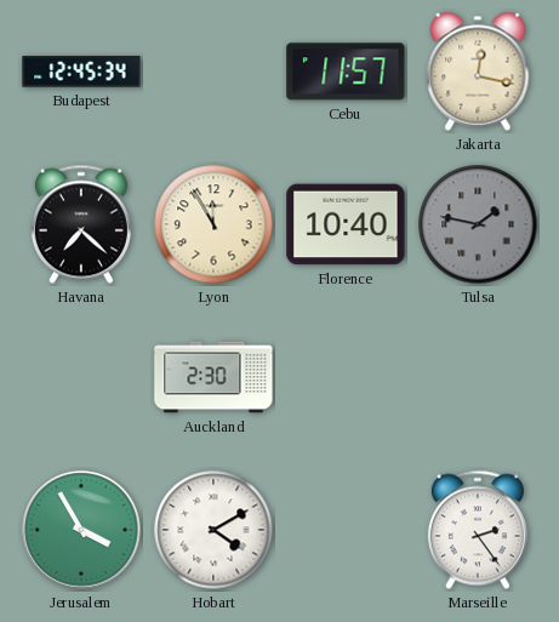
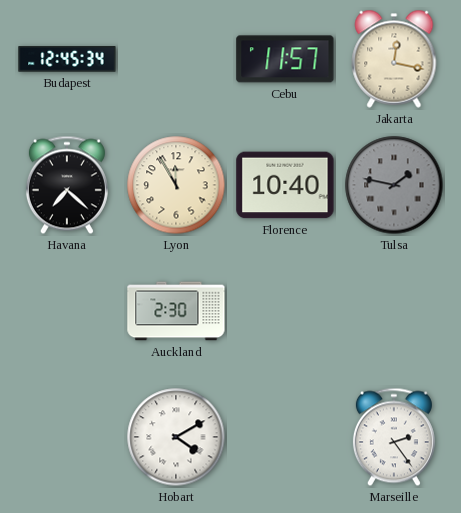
Jerusalem: 3:55 -> none (81, 530)
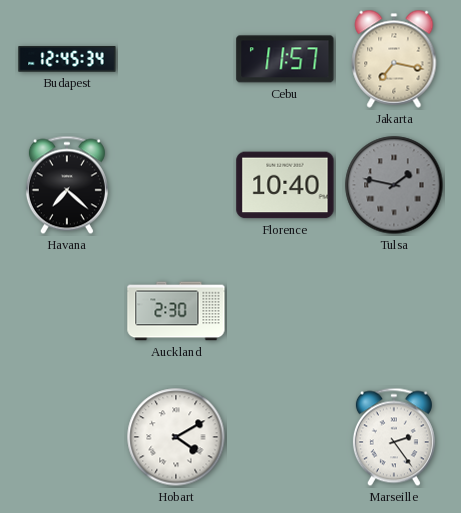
Jakarta: 12:17 -> 7:17 (394, 59)
Lyon: 11:55 -> none (176, 185)
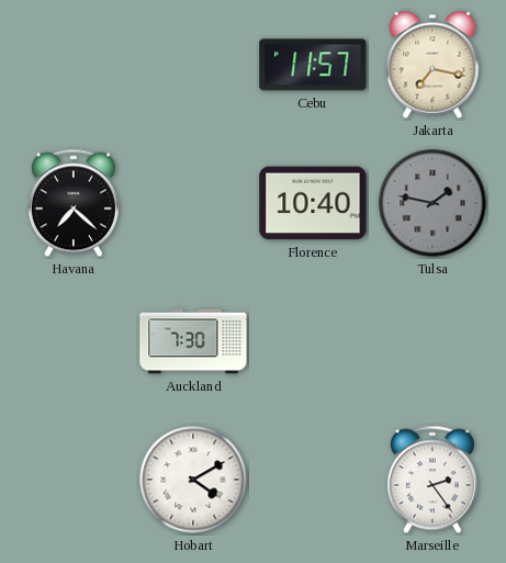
Budapest: 12:45 -> none (67, 59)
Auckland: 2:30 -> 7:30 (193, 341)
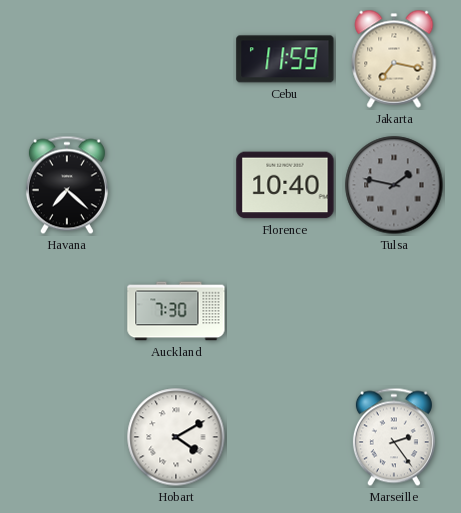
Cebu: 11:57 -> 11:59 (285, 59)
